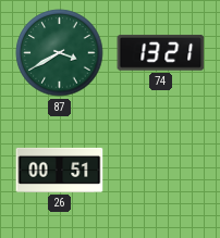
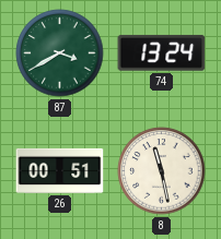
74: 13:21 -> 13:24 (162, 52)
8: none -> 11:28 (162, 171)
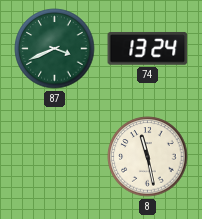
87: 3:40 -> 3:41 (55, 49)
26: 00:51 -> none (60, 170)
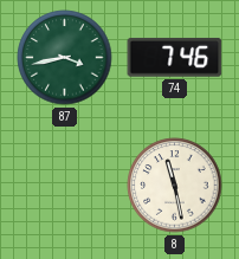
87: 3:41 -> 3:43 (65, 58)
74: 13:24 -> 7:46 (175, 57)
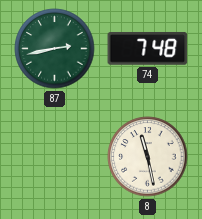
87: 3:43 -> 2:43 (55, 49)
74: 7:46 -> 7:48 (148, 48)
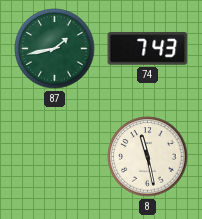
87: 2:43 -> 1:43 (55, 49)
74: 7:48 -> 7:43 (148, 48)
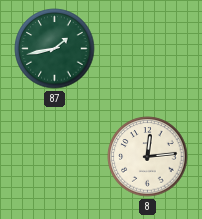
74: 7:43 -> none (148, 48)
8: 11:28 -> 12:14 (148, 157)
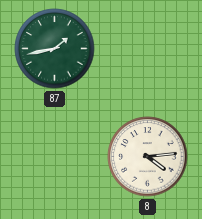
8: 12:14 -> 4:14 (148, 157)
